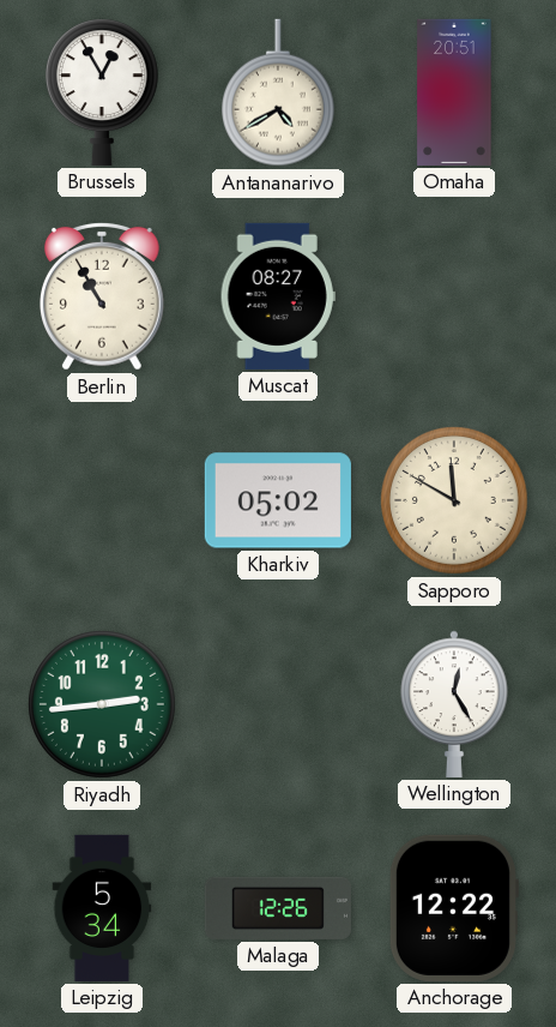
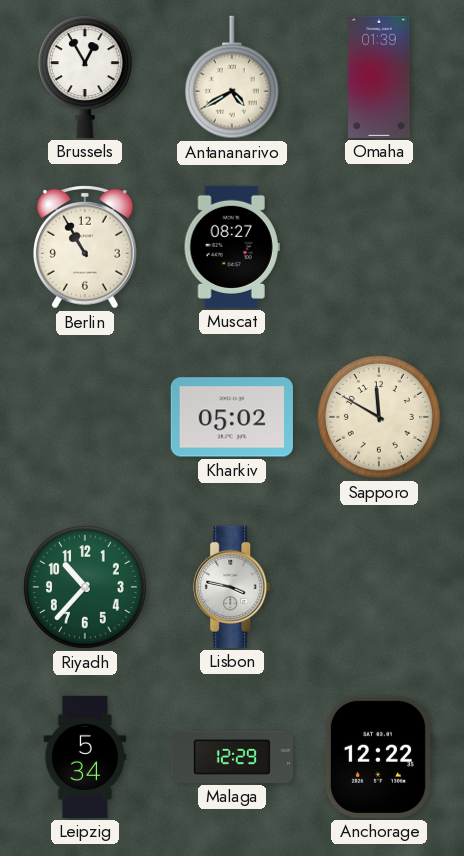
Omaha: 20:51 -> 01:39 (379, 77)
Riyadh: 2:44 -> 10:37 (85, 587)
Lisbon: none -> 3:47 (233, 587)
Wellington: 12:25 -> none (454, 704)
Malaga: 12:26 -> 12:29 (232, 757)
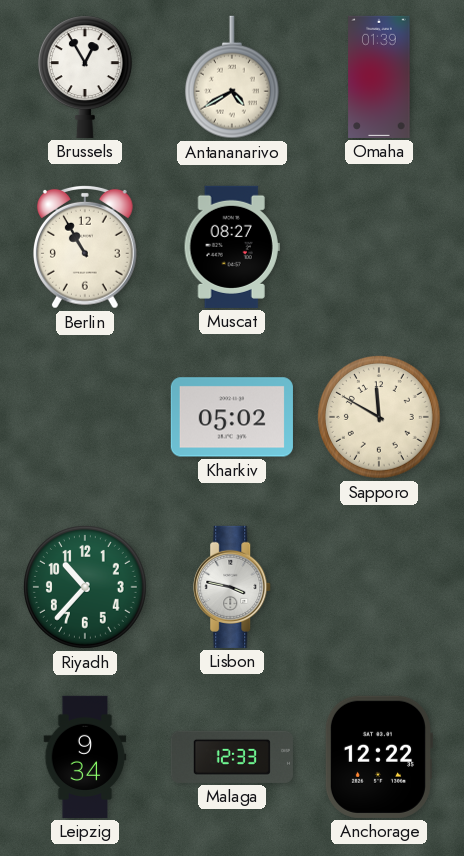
Leipzig: 5:34 -> 9:34 (85, 757)
Malaga: 12:29 -> 12:33 (232, 757)
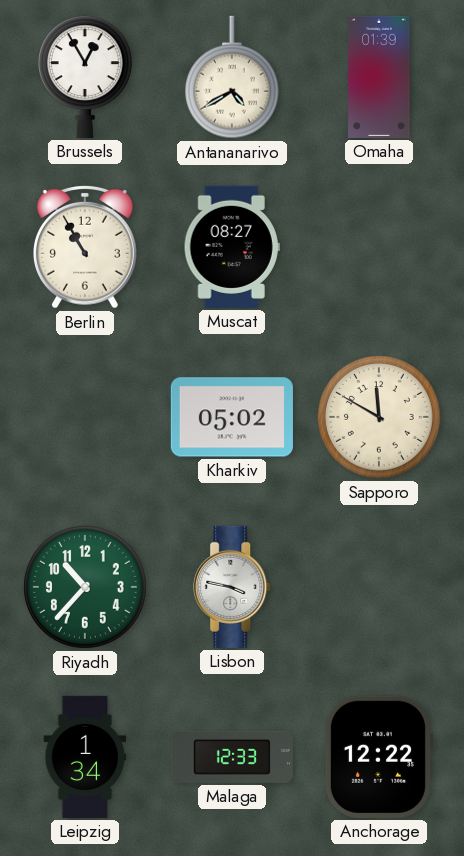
Leipzig: 9:34 -> 1:34 (85, 757)
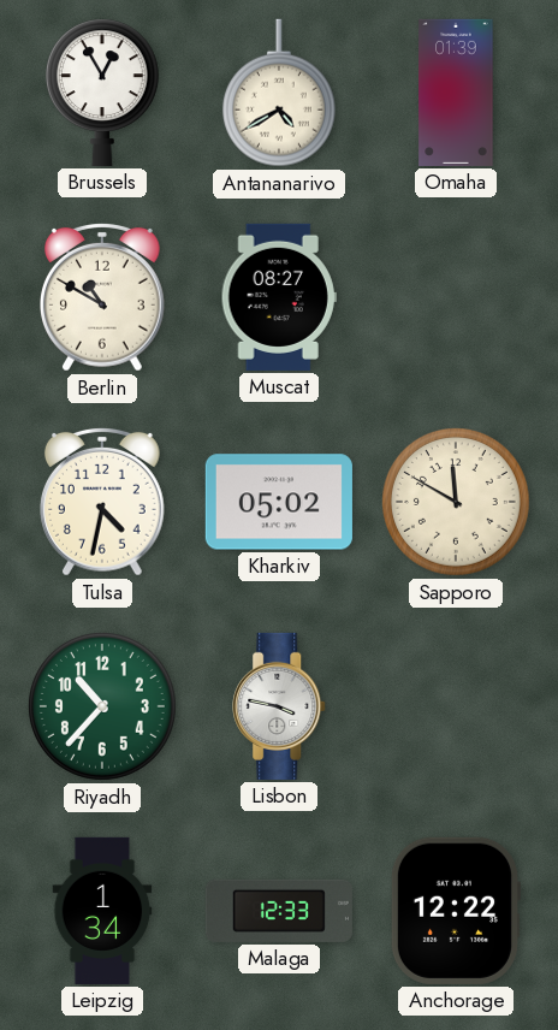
Berlin: 10:55 -> 10:50 (103, 297)
Tulsa: none -> 4:32 (103, 502)
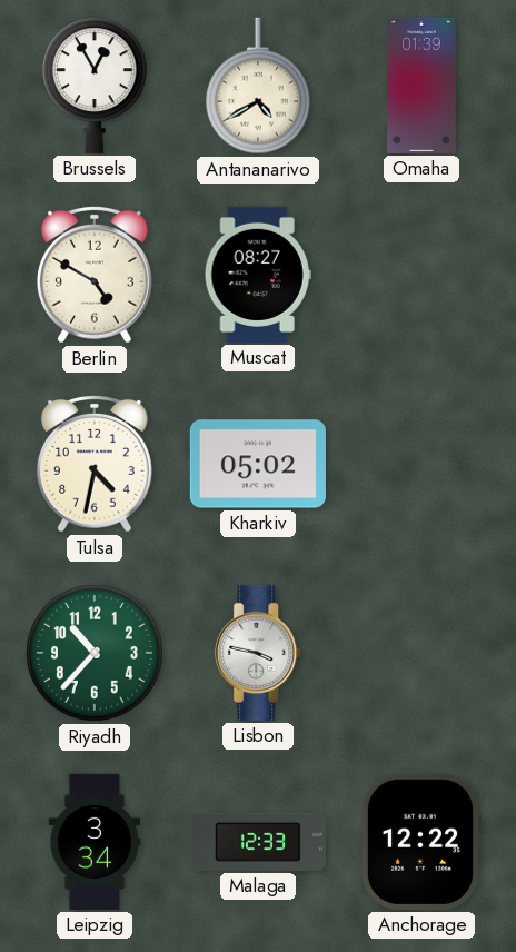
Berlin: 10:50 -> 4:50 (96, 275)
Sapporo: 11:50 -> none (456, 502)
Leipzig: 1:34 -> 3:34 (95, 842)
